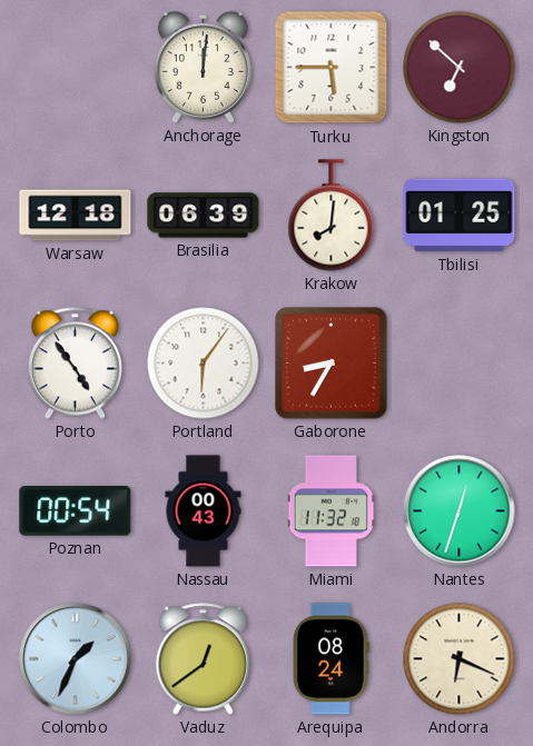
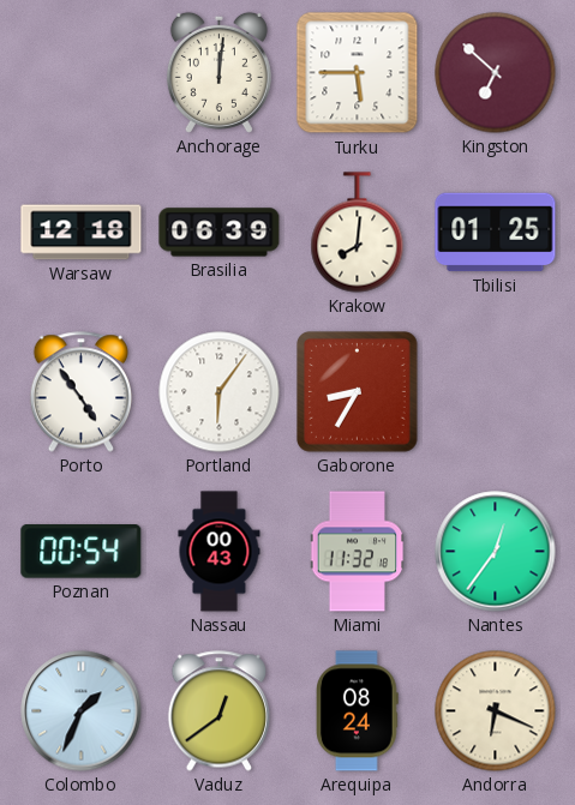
Nantes: 12:33 -> 12:36 (496, 552)
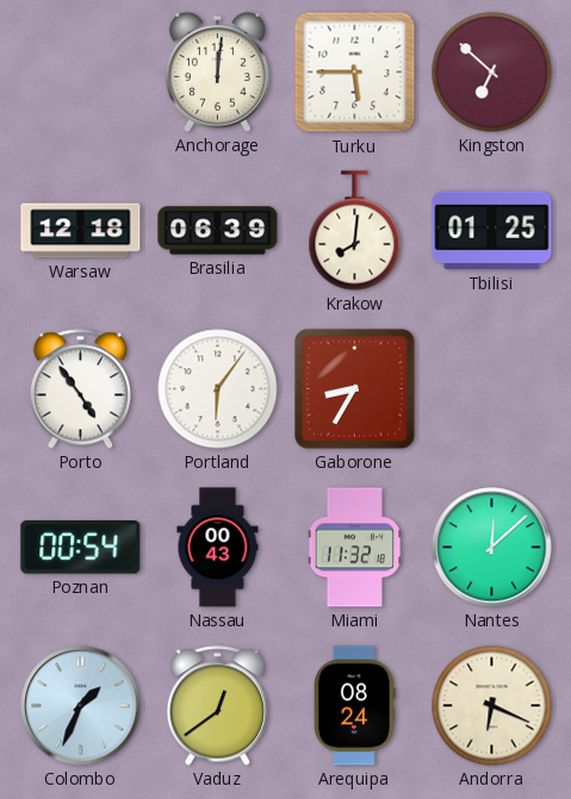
Nantes: 12:36 -> 12:08 (492, 548)
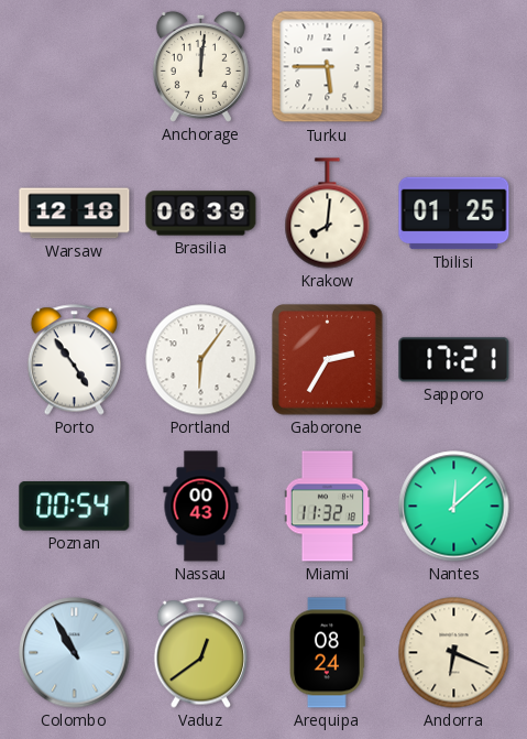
Kingston: 6:52 -> none (492, 73)
Gaborone: 8:35 -> 2:35 (328, 360)
Sapporo: none -> 17:21 (454, 360)
Colombo: 1:34 -> 10:55 (75, 653)
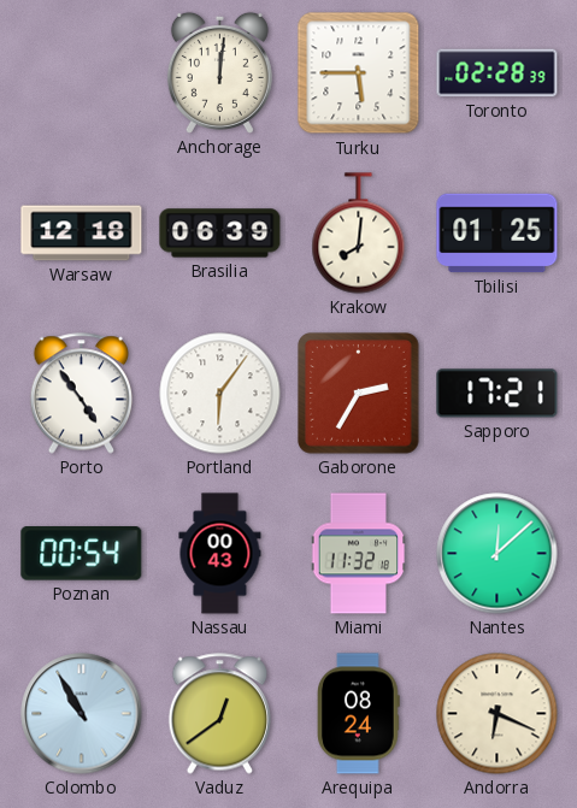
Toronto: none -> 02:28 (497, 73)
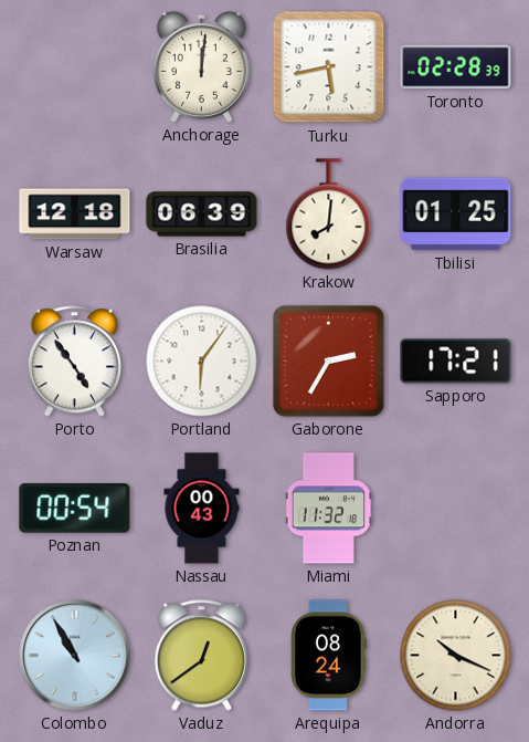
Turku: 5:45 -> 5:43 (329, 67)
Nantes: 12:08 -> none (497, 554)
Andorra: 6:19 -> 10:19 (456, 656)
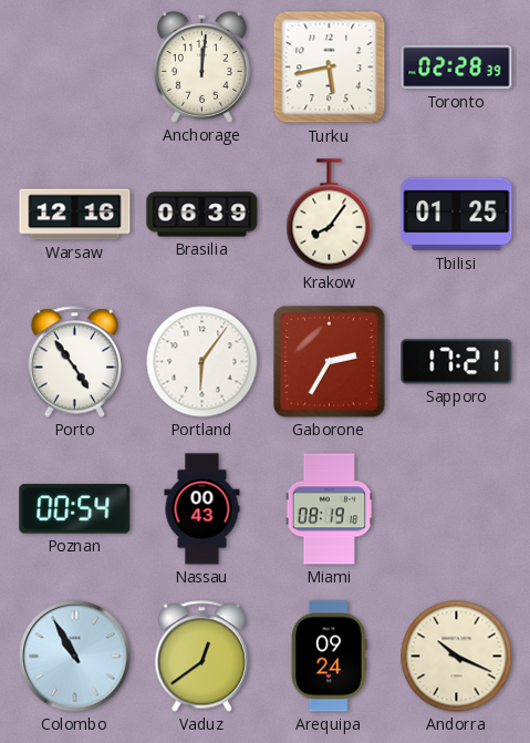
Warsaw: 12:18 -> 12:16 (75, 215)
Krakow: 8:01 -> 8:06 (330, 215)
Miami: 11:32 -> 08:19 (330, 509)
Arequipa: 08:24 -> 09:24 (330, 657)
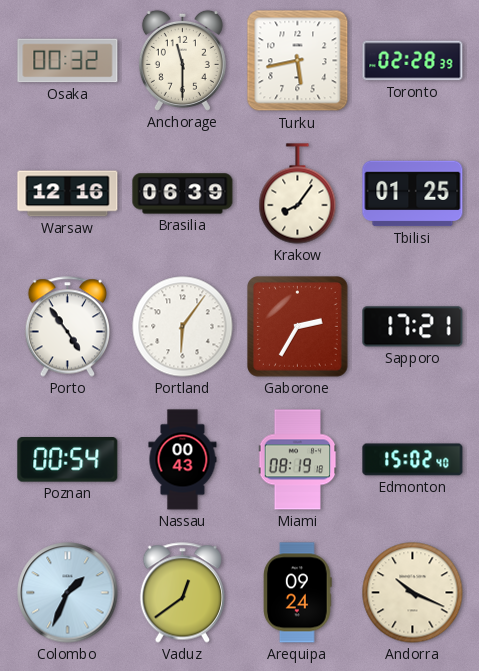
Osaka: none -> 00:32 (68, 61)
Anchorage: 12:01 -> 11:30 (182, 60)
Edmonton: none -> 15:02 (413, 460)
Colombo: 10:55 -> 1:34 (68, 593)
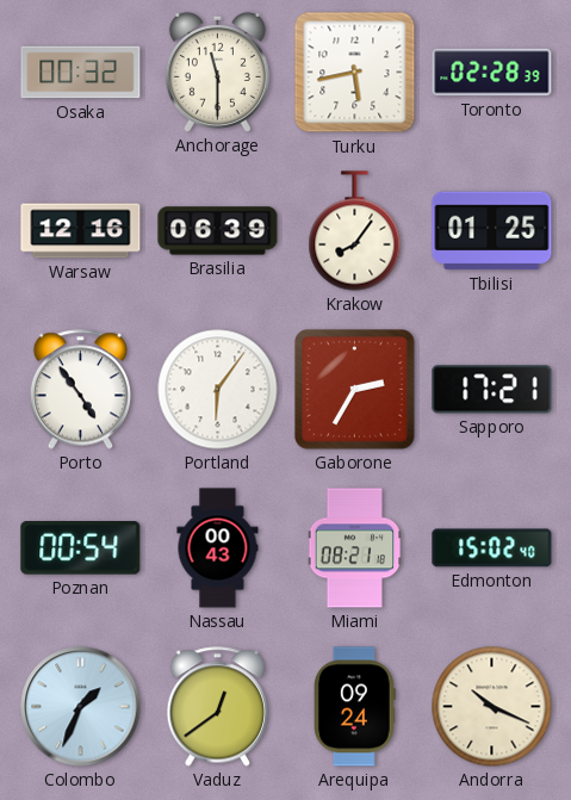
Miami: 08:19 -> 08:21 (355, 548)
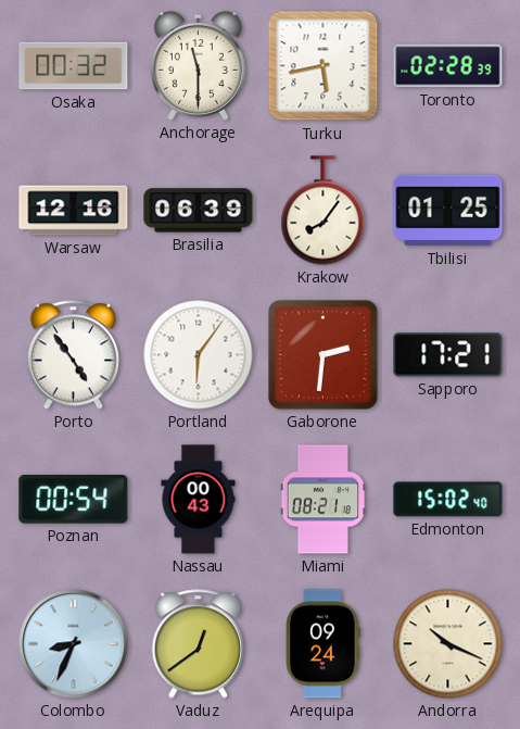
Gaborone: 2:35 -> 2:31 (324, 355)
Colombo: 1:34 -> 8:34 (74, 644)
